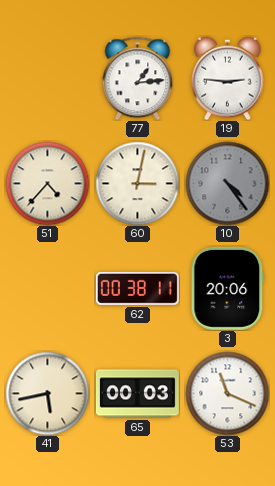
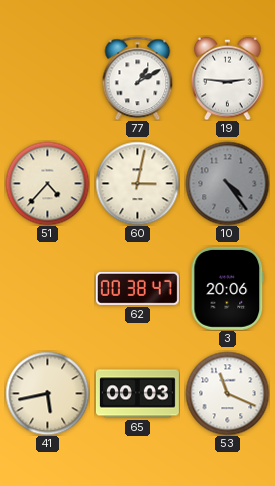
77: 1:14 -> 1:10 (138, 78)
62: 00:38:11 -> 00:38:47 (137, 288)
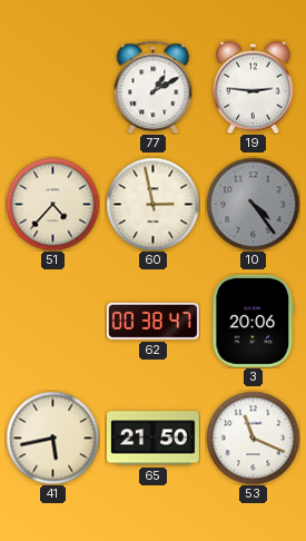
60: 3:02 -> 2:58 (152, 204)
65: 00:03 -> 21:50 (152, 439)
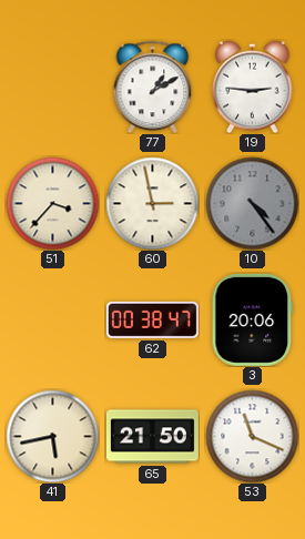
51: 4:37 -> 3:37 (52, 203)
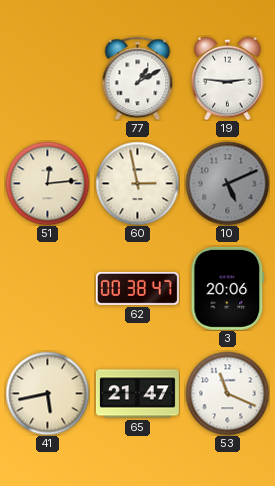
51: 3:37 -> 12:14 (47, 183)
10: 4:24 -> 5:11 (227, 183)
65: 21:50 -> 21:47 (137, 394)
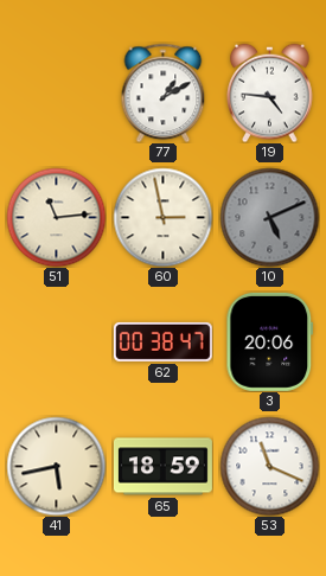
19: 2:46 -> 4:46 (270, 92)
51: 12:14 -> 11:14 (56, 217)
65: 21:47 -> 18:59 (162, 467)
